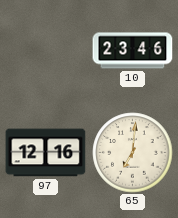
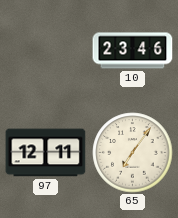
97: 12:16 -> 12:11 (46, 153)
65: 7:01 -> 7:06 (133, 153)
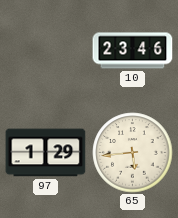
97: 12:11 -> 1:29 (46, 153)
65: 7:06 -> 5:44 (133, 153)
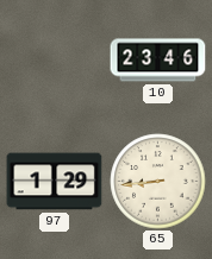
65: 5:44 -> 8:44 (158, 182)
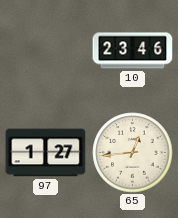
97: 1:29 -> 1:27 (46, 153)
65: 8:44 -> 12:44 (133, 153)
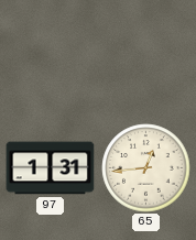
10: 23:46 -> none (133, 51)
97: 1:27 -> 1:31 (51, 168)
